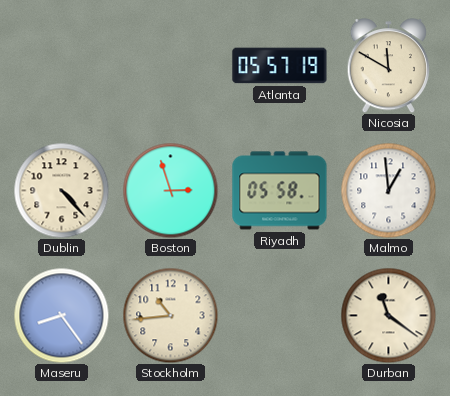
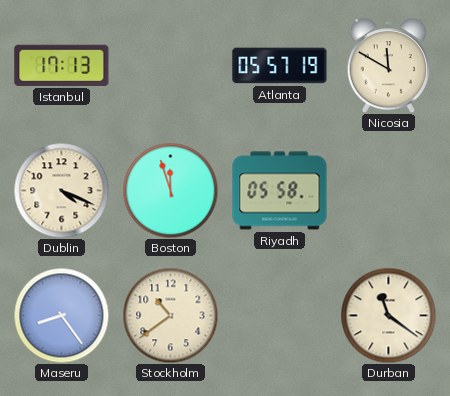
Istanbul: none -> 17:13 (62, 65)
Dublin: 4:23 -> 4:19 (61, 190)
Boston: 2:57 -> 11:57 (170, 190)
Malmo: 12:59 -> none (388, 190)
Stockholm: 10:44 -> 10:39 (170, 315)
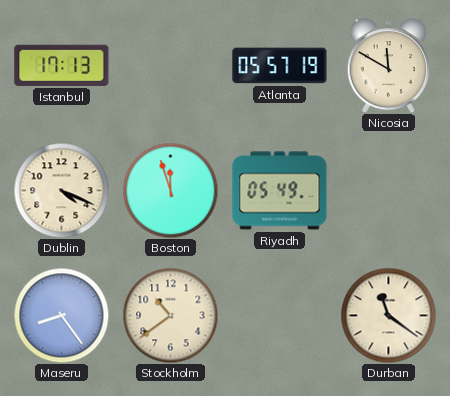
Riyadh: 05:58 -> 05:49 (280, 191)
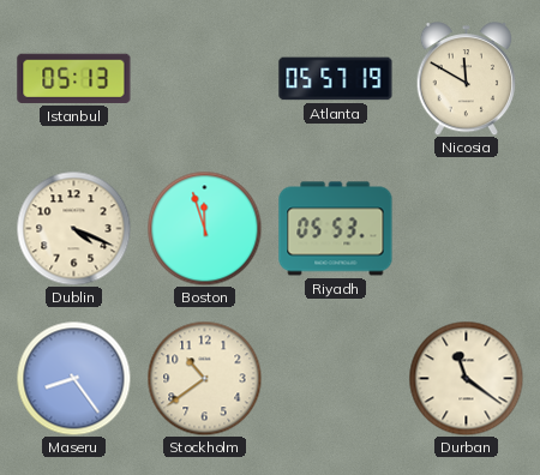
Istanbul: 17:13 -> 05:13 (74, 78)
Riyadh: 05:49 -> 05:53 (336, 229)
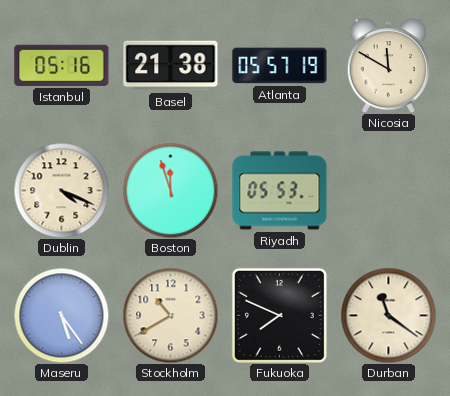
Istanbul: 05:13 -> 05:16 (62, 65)
Basel: none -> 21:38 (171, 66)
Maseru: 8:24 -> 5:24 (61, 315)
Stockholm: 10:39 -> 10:40 (170, 315)
Fukuoka: none -> 7:49 (279, 315)
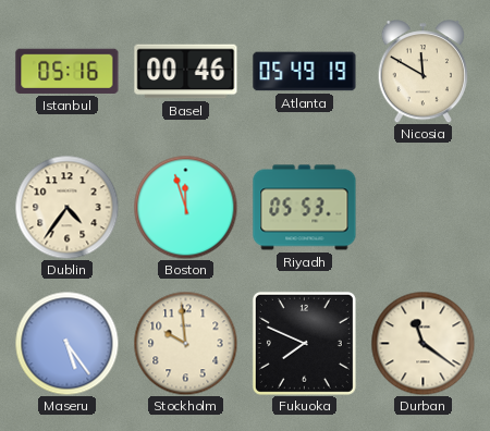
Basel: 21:38 -> 00:46 (186, 72)
Atlanta: 05:57 -> 05:49 (305, 72)
Dublin: 4:19 -> 4:36 (66, 207)
Stockholm: 10:40 -> 9:59 (185, 343)
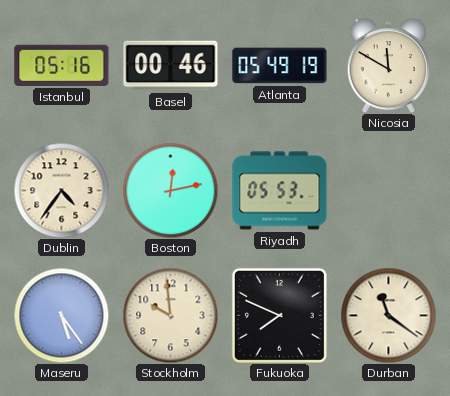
Boston: 11:57 -> 12:13 (170, 190)
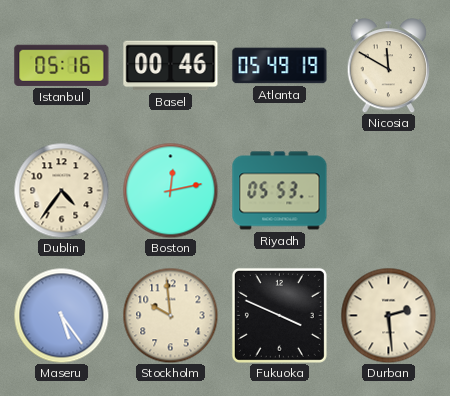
Fukuoka: 7:49 -> 3:49 (279, 315)
Durban: 11:21 -> 2:29 (388, 315)
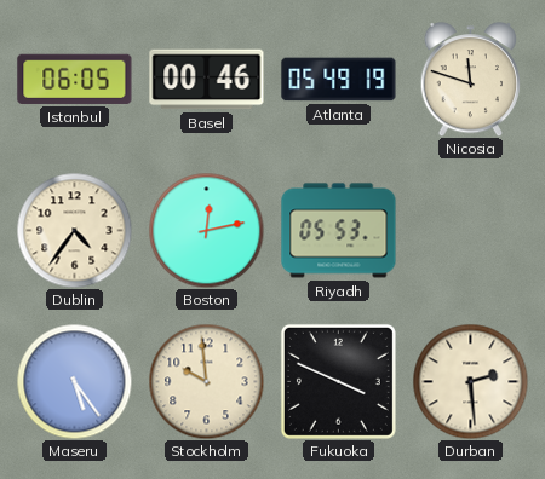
Istanbul: 05:16 -> 06:05 (75, 79)
Nicosia: 11:50 -> 11:48 (470, 80)
